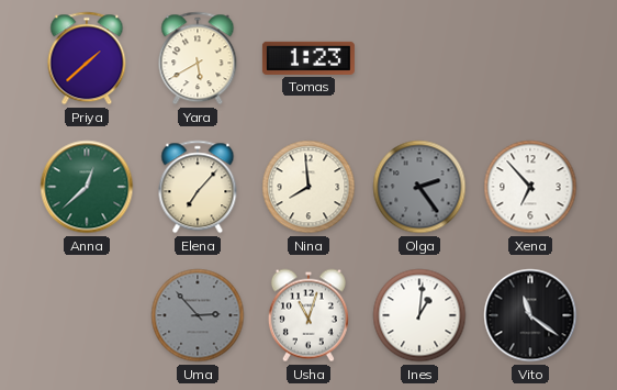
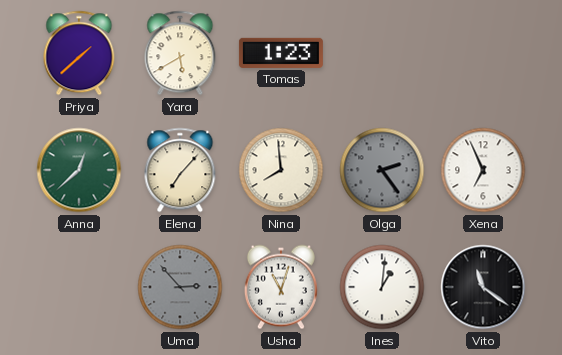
Xena: 6:53 -> 6:56 (483, 170)
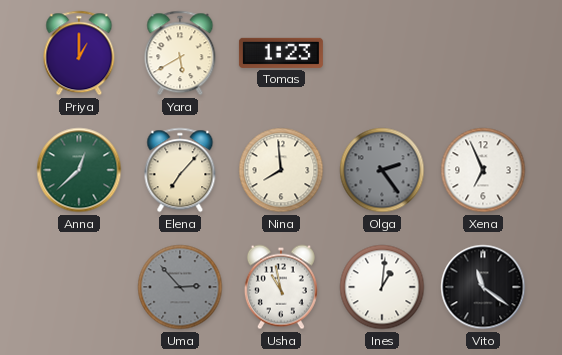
Priya: 1:38 -> 1:00 (79, 53)
Usha: 11:03 -> 10:58 (281, 287)
